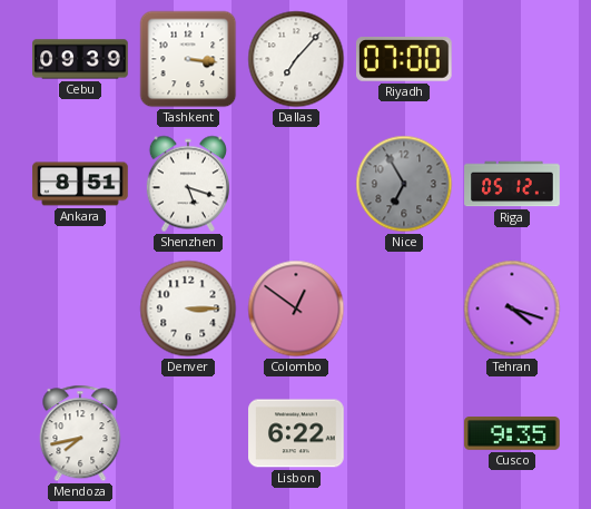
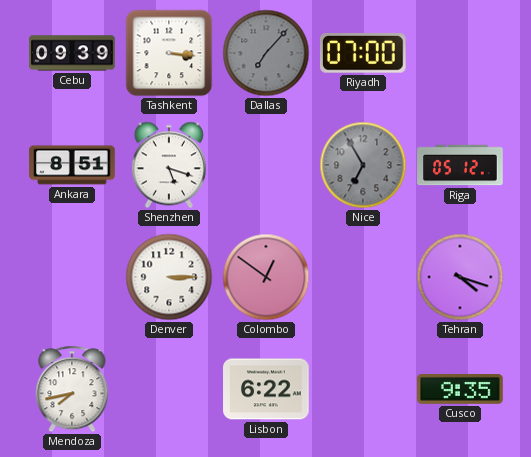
Dallas dial: white -> grey (266, 53)
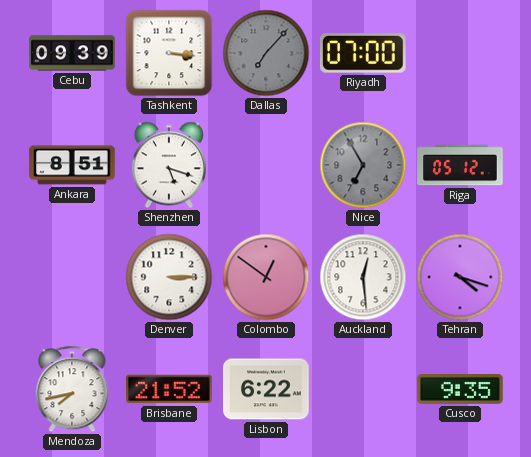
Auckland: none -> 12:29 (363, 277)
Brisbane: none -> 21:52 (169, 389)
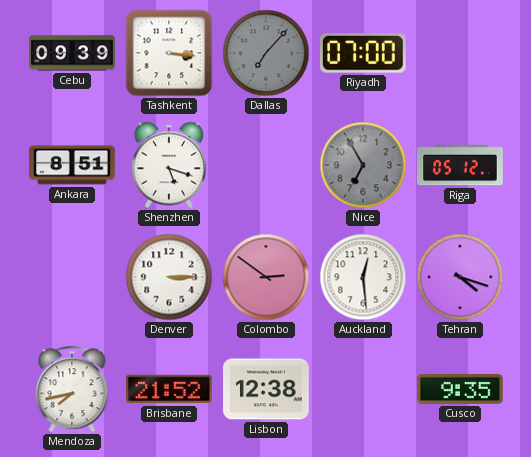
Colombo: 12:51 -> 2:51 (266, 277)
Lisbon: 6:22 -> 12:38 (266, 389)
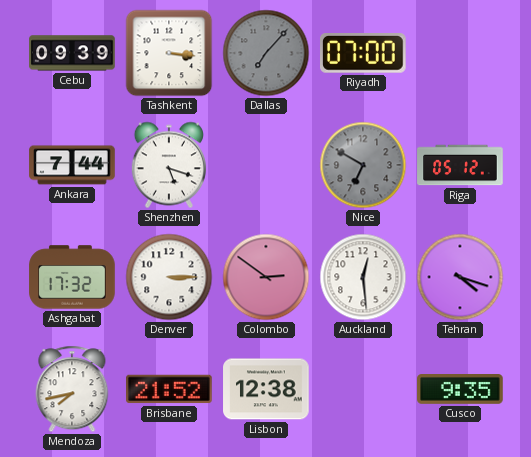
Ankara: 8:51 -> 7:44 (72, 165)
Nice: 6:55 -> 6:50 (363, 165)
Ashgabat: none -> 17:32 (72, 277)
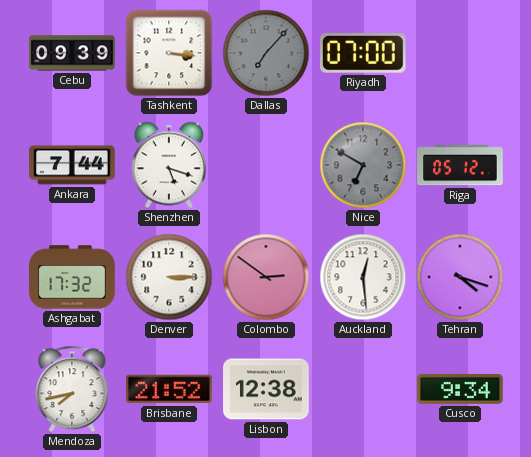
Cusco: 9:35 -> 9:34 (460, 390)
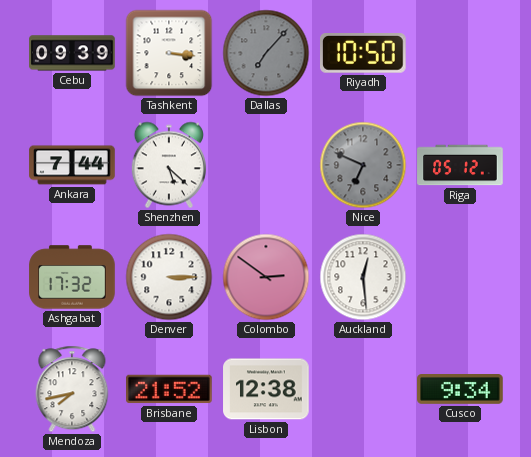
Riyadh: 07:00 -> 10:50 (364, 54)
Shenzhen: 5:18 -> 5:22 (169, 165)
Nice: 6:50 -> 6:49 (363, 165)
Tehran: 4:18 -> none (460, 277)
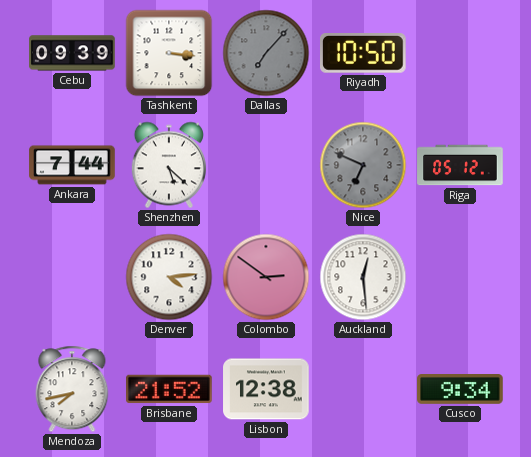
Ashgabat: 17:32 -> none (72, 277)
Denver: 3:15 -> 4:14 (169, 277)
